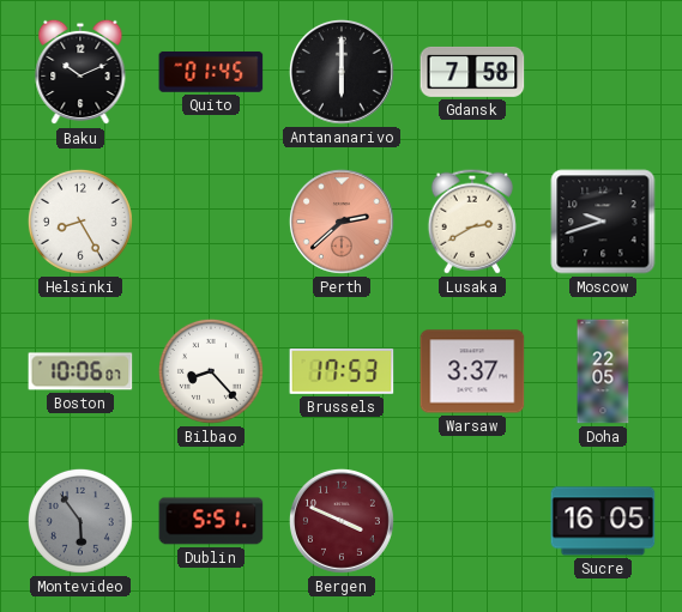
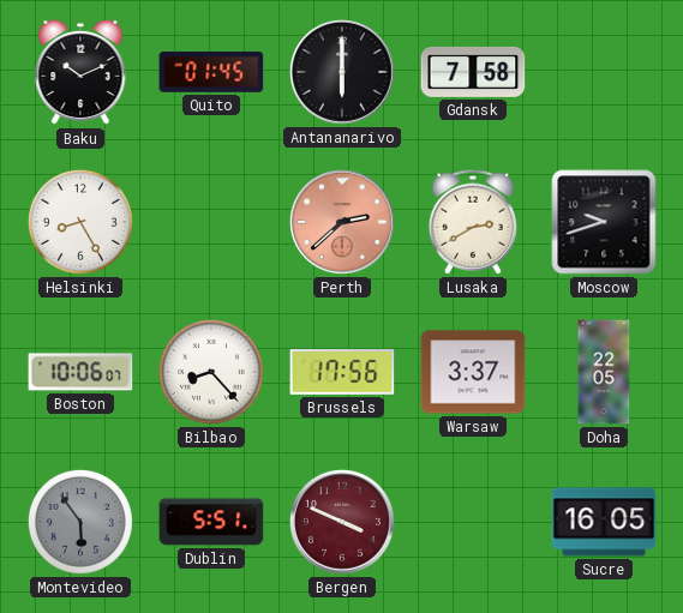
Brussels: 17:53 -> 17:56 (342, 372)
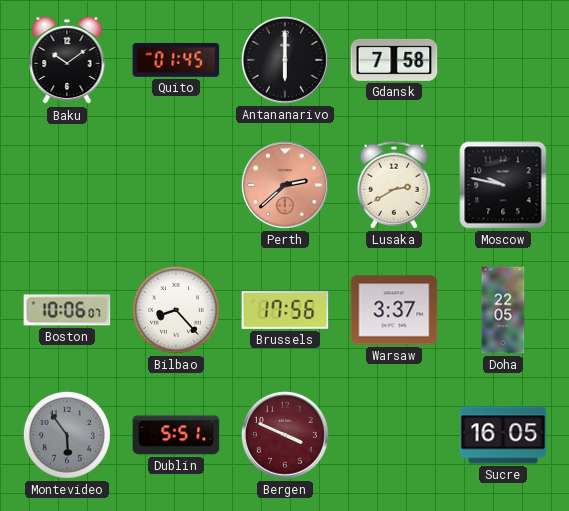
Baku: 10:11 -> 10:09 (67, 60)
Helsinki: 8:25 -> none (80, 222)
Moscow: 9:42 -> 9:47 (503, 185)
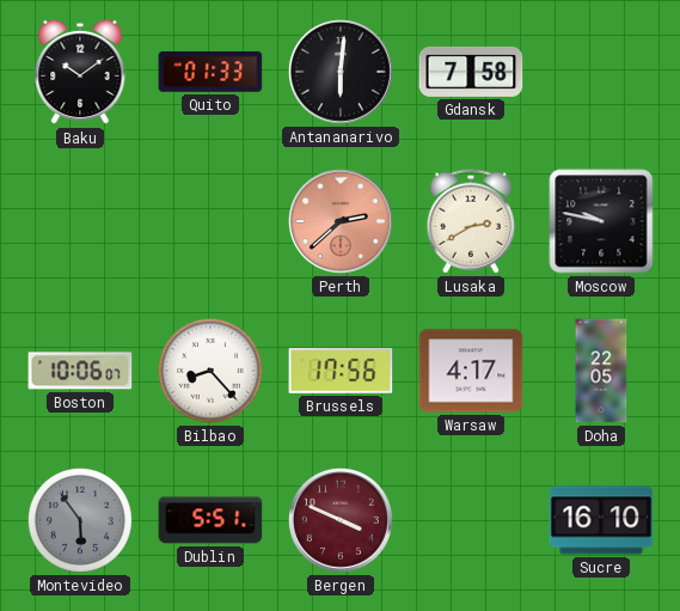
Quito: 01:45 -> 01:33 (210, 72)
Antananarivo: 6:00 -> 6:01 (341, 72)
Warsaw: 3:37 -> 4:17 (471, 371)
Sucre: 16:05 -> 16:10 (601, 520)
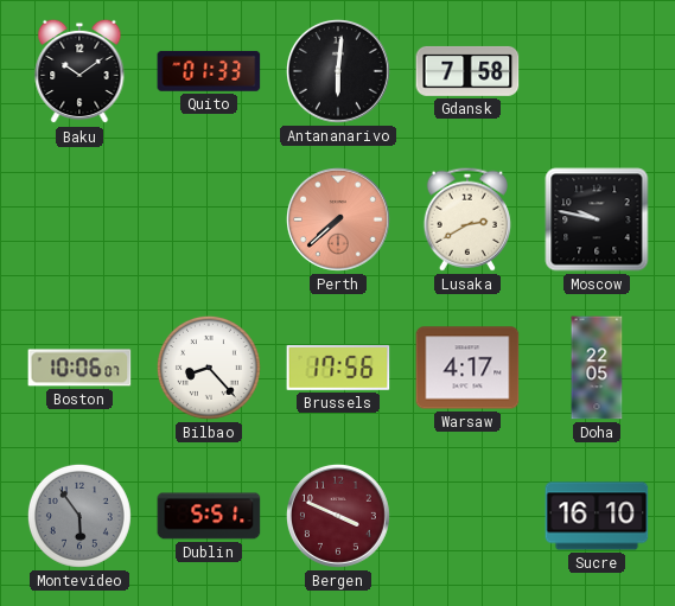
Perth: 2:38 -> 7:38 (338, 219)
